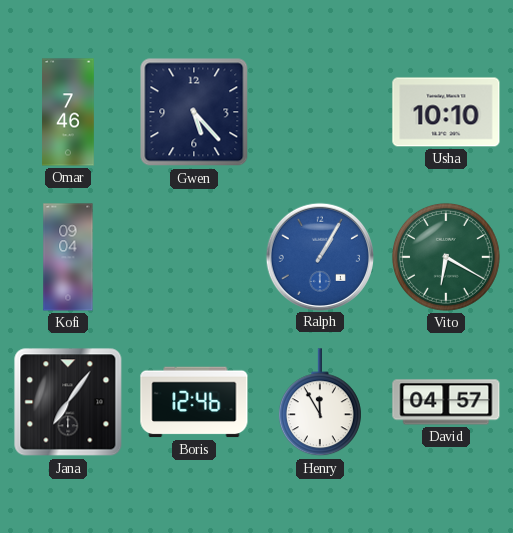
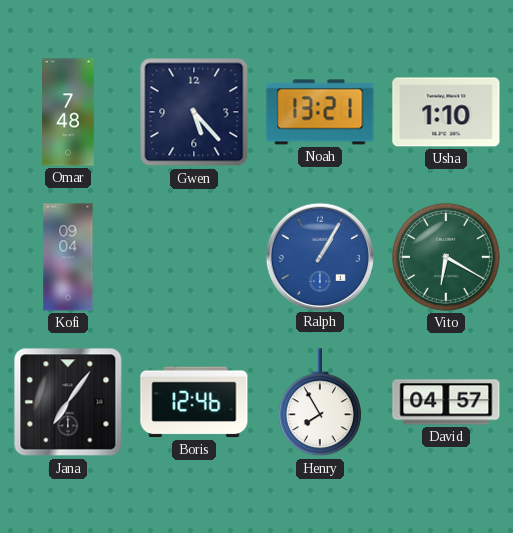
Omar: 7:46 -> 7:48 (68, 112)
Noah: none -> 13:21 (320, 112)
Usha: 10:10 -> 1:10 (446, 112)
Henry: 11:55 -> 7:55 (320, 403)
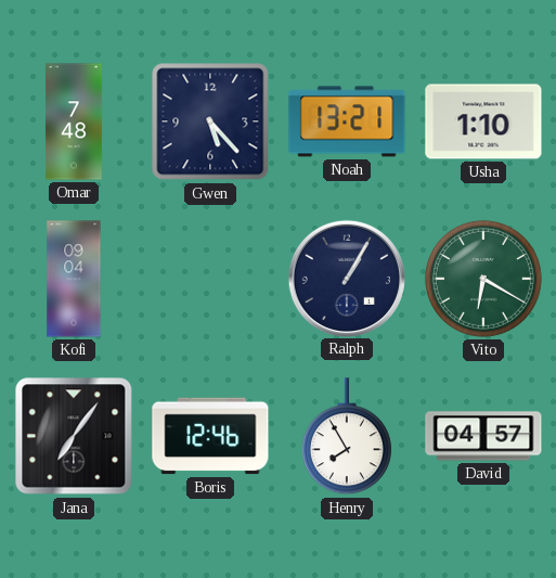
Ralph dial: blue -> navy (346, 278)
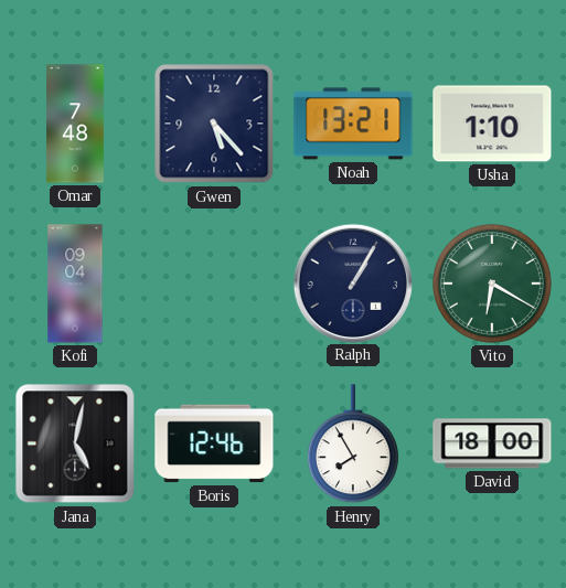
Jana: 7:06 -> 5:02 (75, 443)
David: 04:57 -> 18:00 (492, 443)
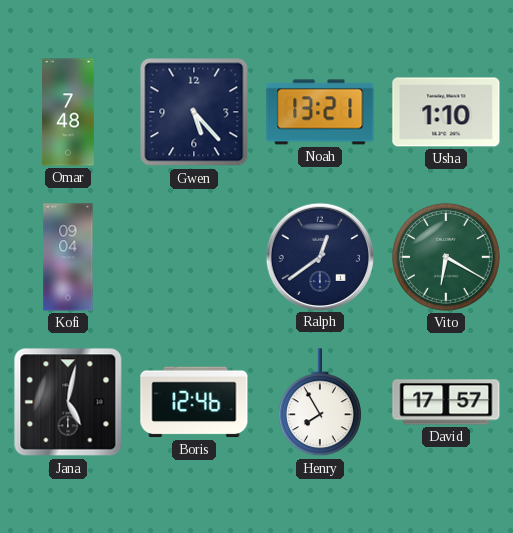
Ralph: 1:05 -> 12:39 (319, 256)
David: 18:00 -> 17:57 (446, 402)
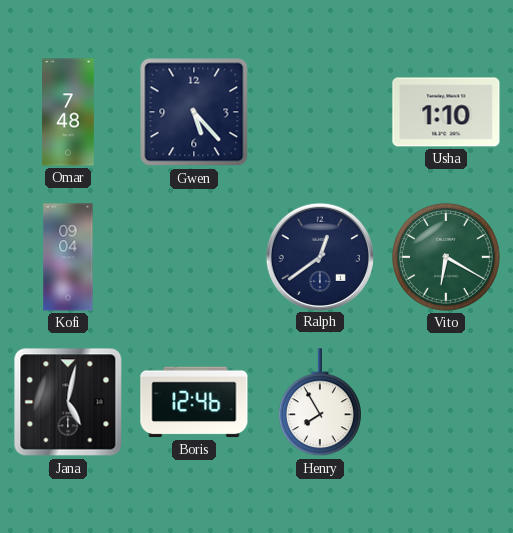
Noah: 13:21 -> none (320, 112)
David: 17:57 -> none (446, 402)
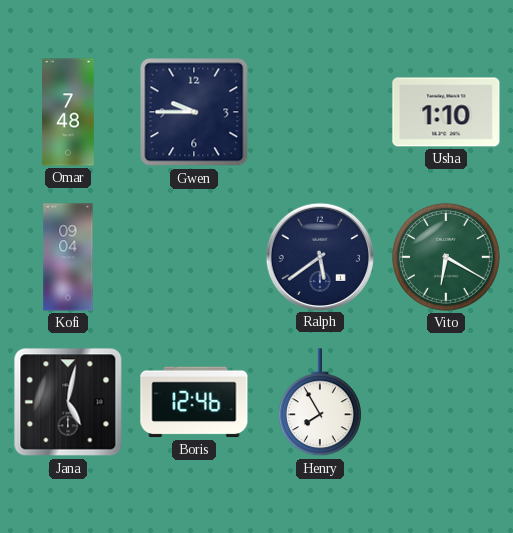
Gwen: 5:23 -> 9:45 (194, 112)
Ralph: 12:39 -> 5:39 (319, 256)
